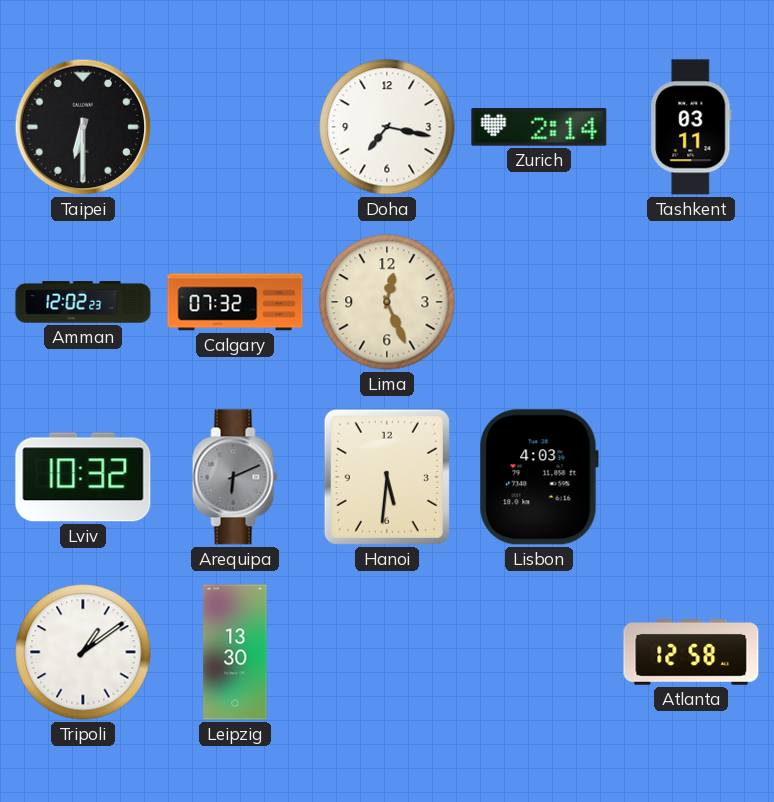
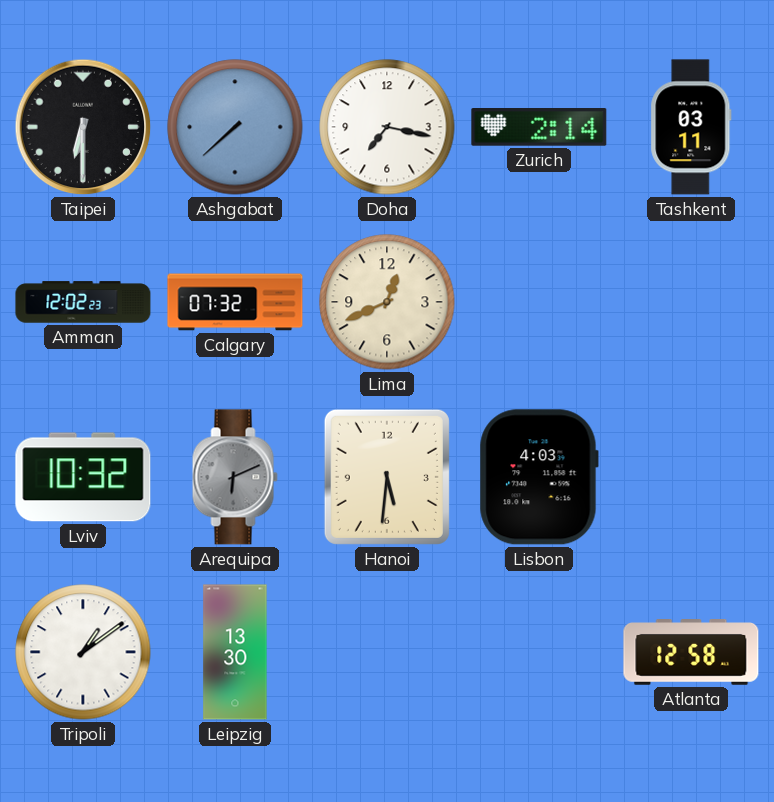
Ashgabat: none -> 7:38 (235, 127)
Lima: 12:26 -> 12:41 (387, 302)
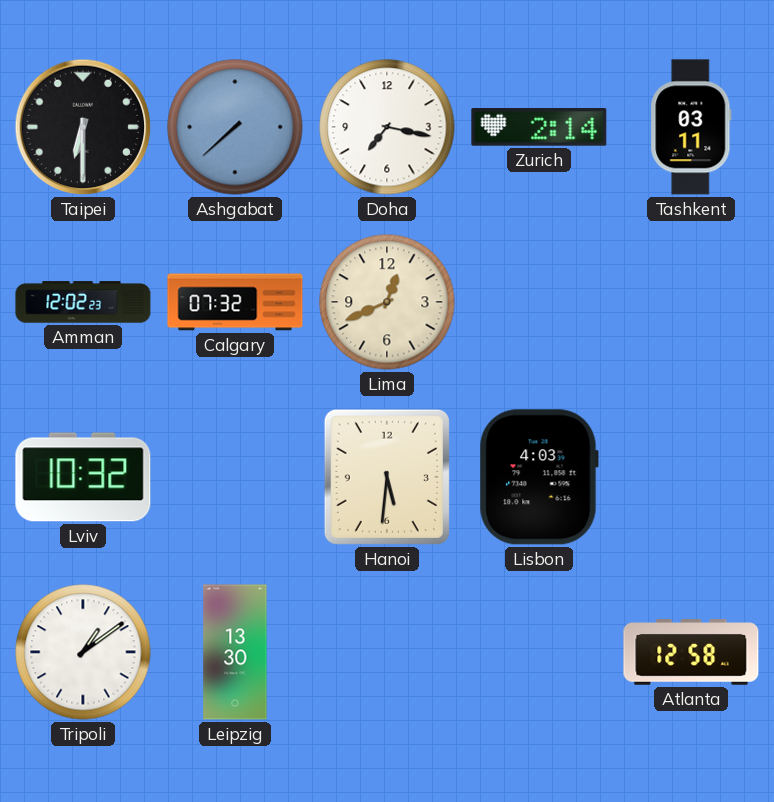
Arequipa: 6:11 -> none (235, 477)
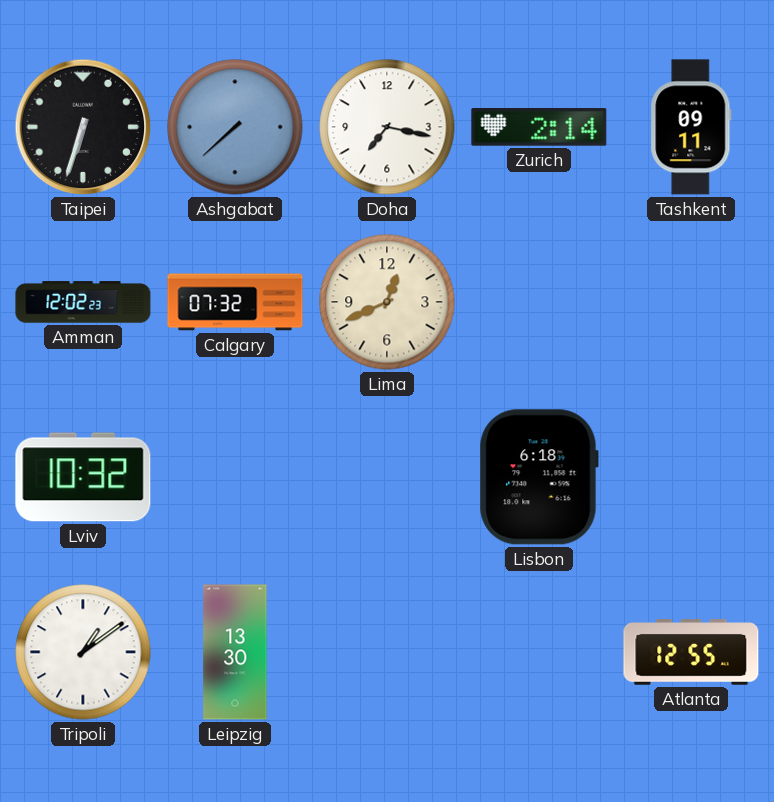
Taipei: 6:30 -> 6:33 (83, 127)
Tashkent: 03:11 -> 09:11 (691, 127)
Hanoi: 5:31 -> none (387, 477)
Lisbon: 4:03 -> 6:18 (539, 477)
Atlanta: 12:58 -> 12:55 (691, 652)
